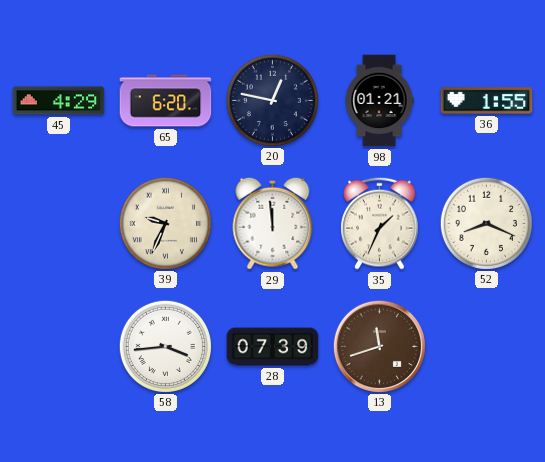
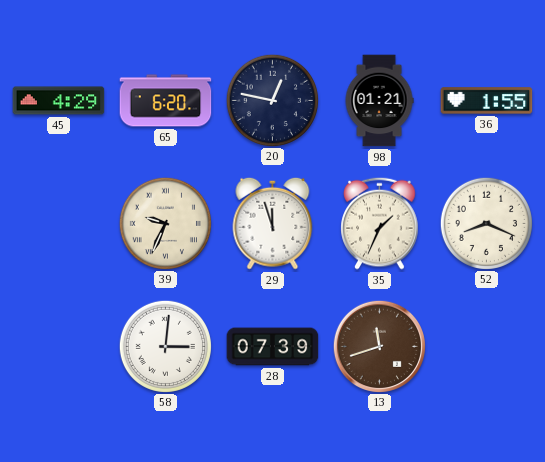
29: 11:59 -> 11:57 (273, 223)
58: 3:44 -> 3:01 (165, 346)
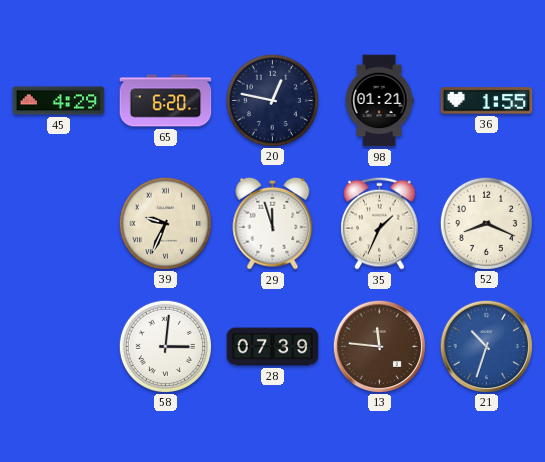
13: 11:42 -> 11:46 (379, 346)
21: none -> 10:33 (486, 346)
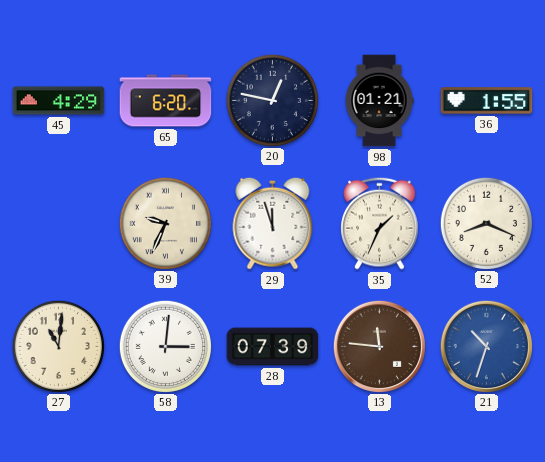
27: none -> 11:01 (58, 346)
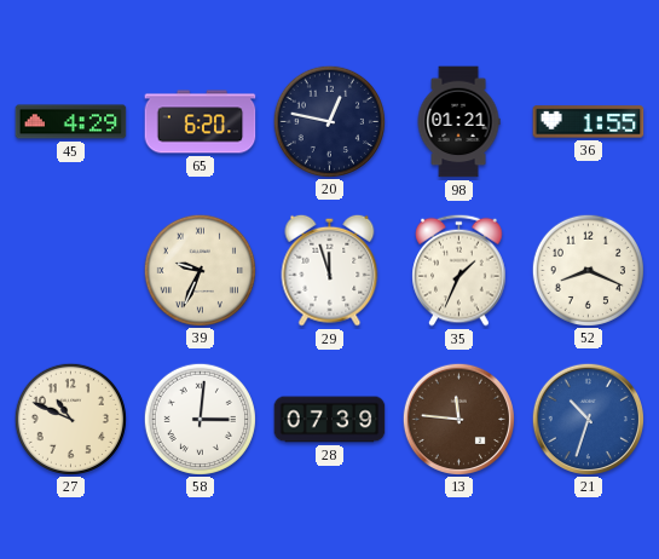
27: 11:01 -> 10:49 (70, 419)
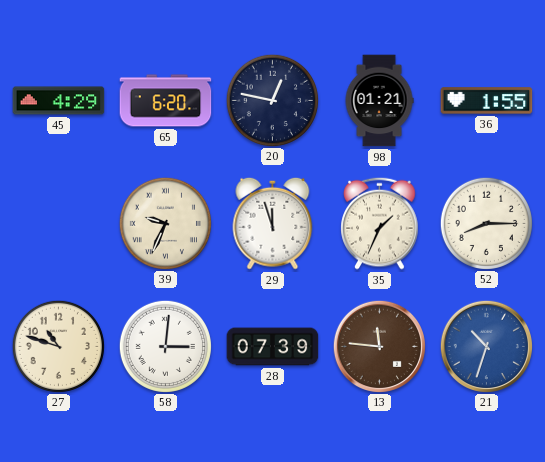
52: 8:19 -> 8:15 (486, 223)
27: 10:49 -> 10:48 (58, 346)
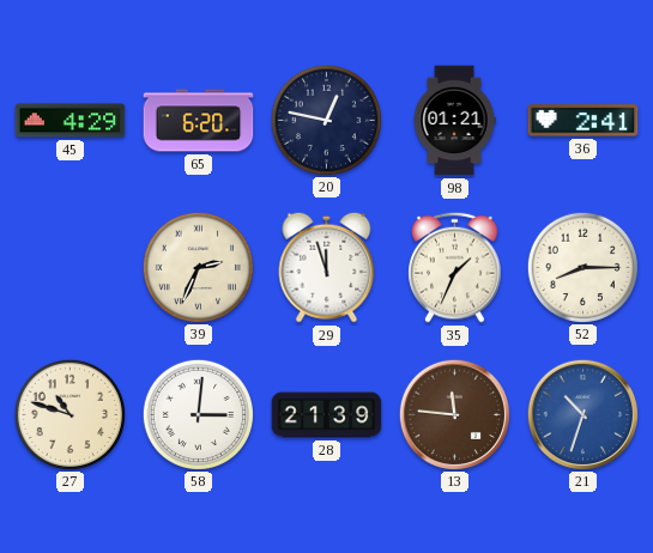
36: 1:55 -> 2:41 (584, 121)
39: 9:34 -> 2:34 (198, 267)
28: 07:39 -> 21:39 (327, 415)
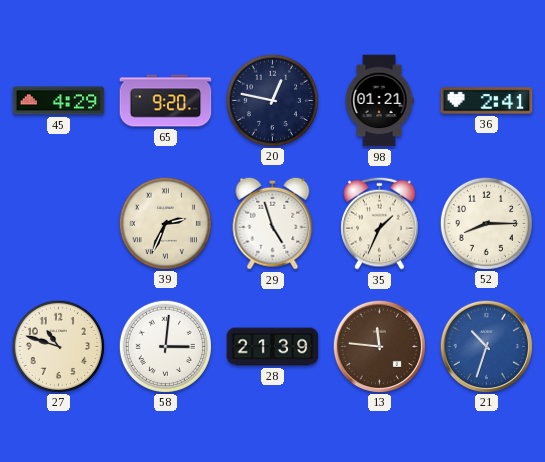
65: 6:20 -> 9:20 (166, 101)
29: 11:57 -> 4:57 (273, 223)
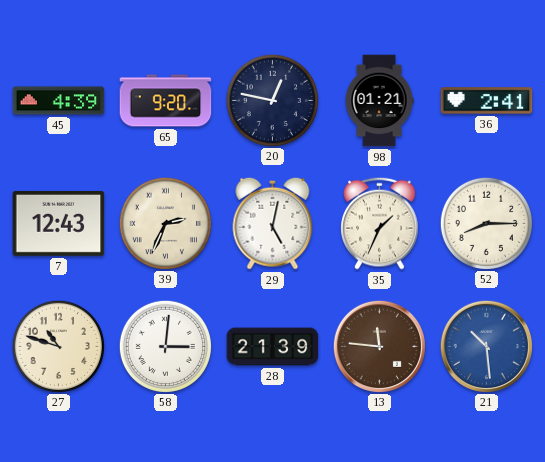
45: 4:29 -> 4:39 (59, 101)
7: none -> 12:43 (59, 223)
29: 4:57 -> 5:02 (273, 223)
21: 10:33 -> 10:29 (486, 346)
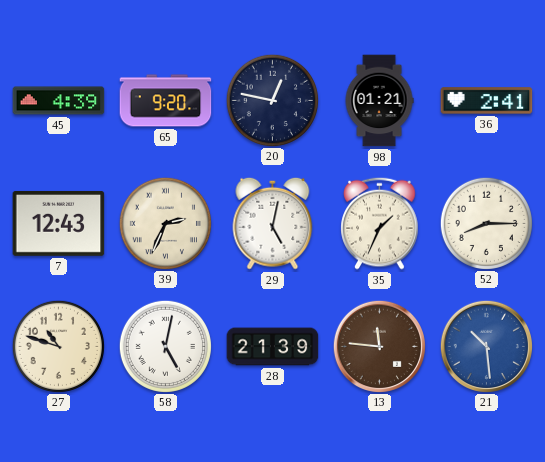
58: 3:01 -> 5:02 (165, 346)
